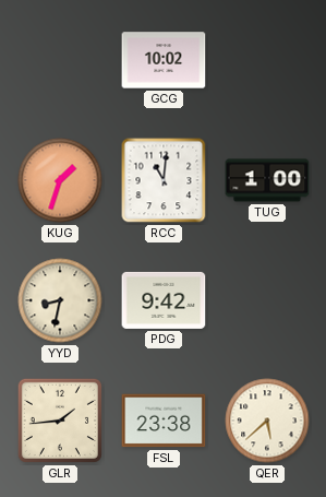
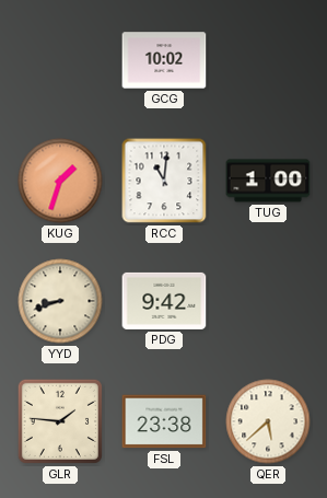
YYD: 8:32 -> 8:42 (60, 301)
GLR: 1:44 -> 1:46 (60, 421)
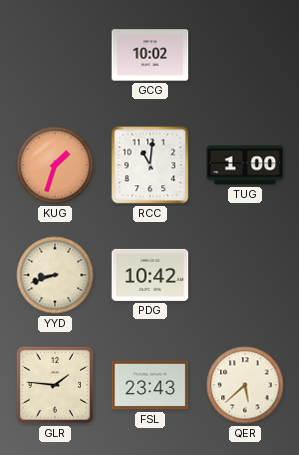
PDG: 9:42 -> 10:42 (150, 275)
FSL: 23:38 -> 23:43 (150, 385)
